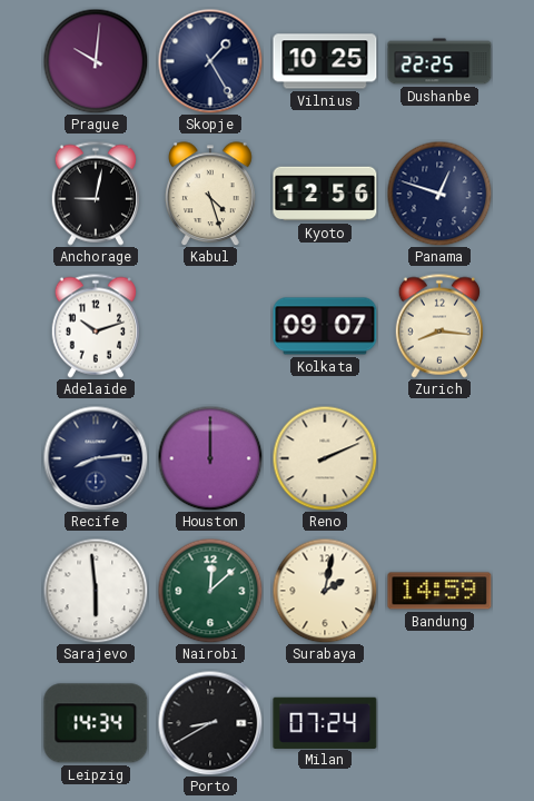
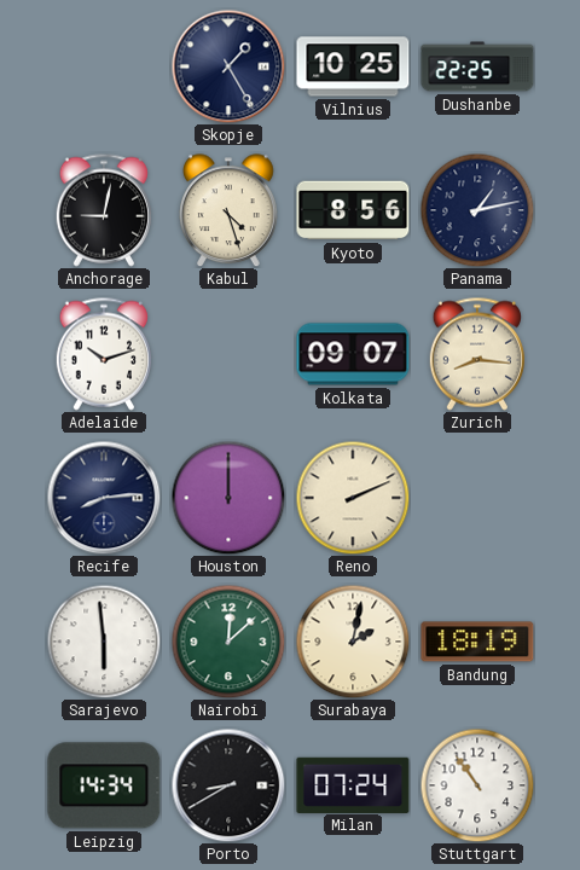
Prague: 10:01 -> none (96, 61)
Kyoto: 12:56 -> 8:56 (353, 210)
Panama: 12:48 -> 1:13 (477, 210)
Bandung: 14:59 -> 18:19 (477, 642)
Stuttgart: none -> 10:54 (477, 785)
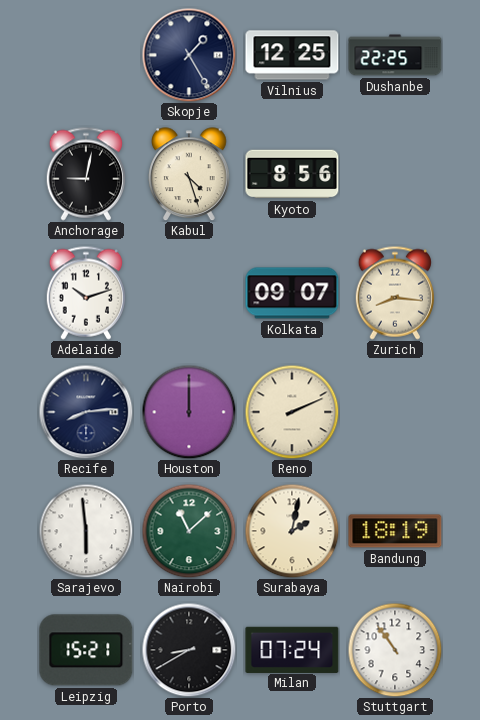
Vilnius: 10:25 -> 12:25 (292, 55)
Panama: 1:13 -> none (477, 210)
Nairobi: 12:08 -> 11:08 (189, 531)
Leipzig: 14:34 -> 15:21 (86, 650)
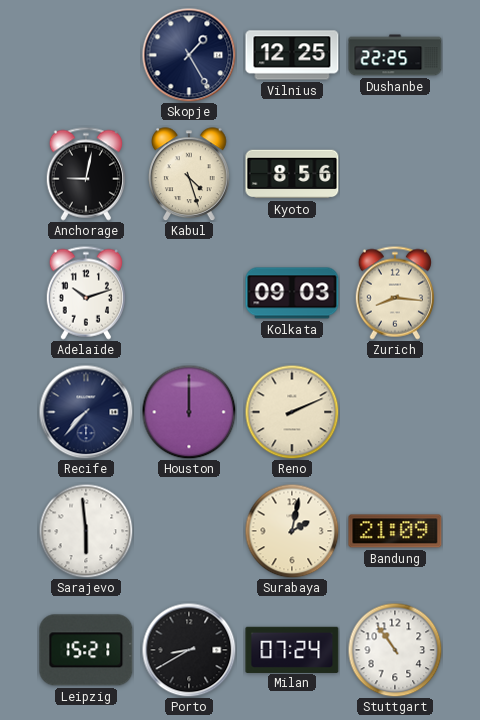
Kolkata: 09:07 -> 09:03 (292, 293)
Recife: 8:14 -> 7:37 (86, 412)
Nairobi: 11:08 -> none (189, 531)
Bandung: 18:19 -> 21:09 (395, 531)
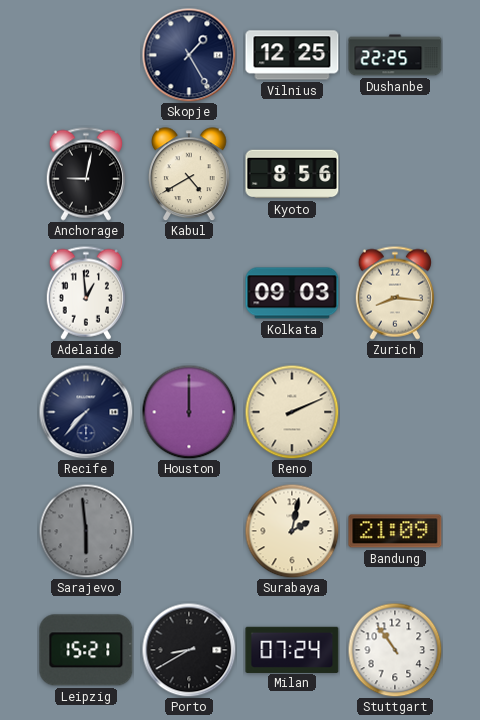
Kabul: 4:27 -> 4:40 (190, 174)
Adelaide: 10:12 -> 12:59 (86, 293)
Sarajevo dial: white -> grey (86, 531)
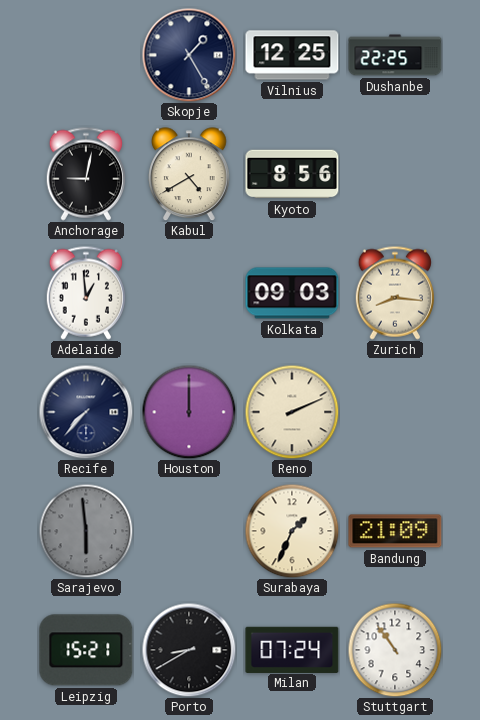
Surabaya: 2:02 -> 1:34 (292, 531)
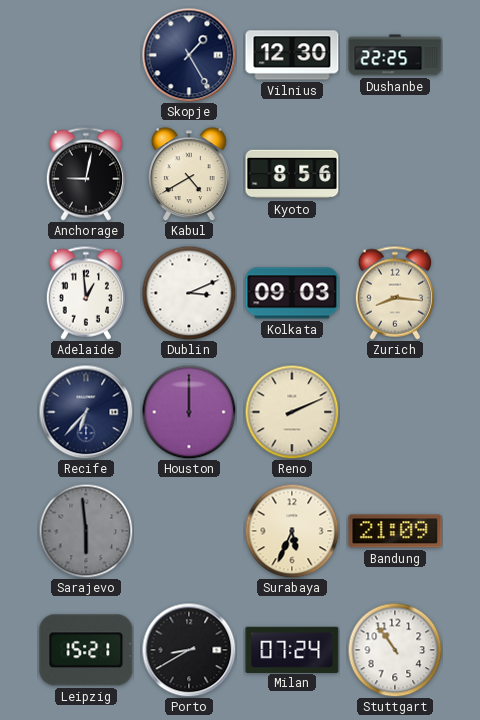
Vilnius: 12:25 -> 12:30 (292, 55)
Dublin: none -> 3:11 (189, 293)
Recife: 7:37 -> 6:37 (86, 412)
Surabaya: 1:34 -> 5:34 (292, 531)
